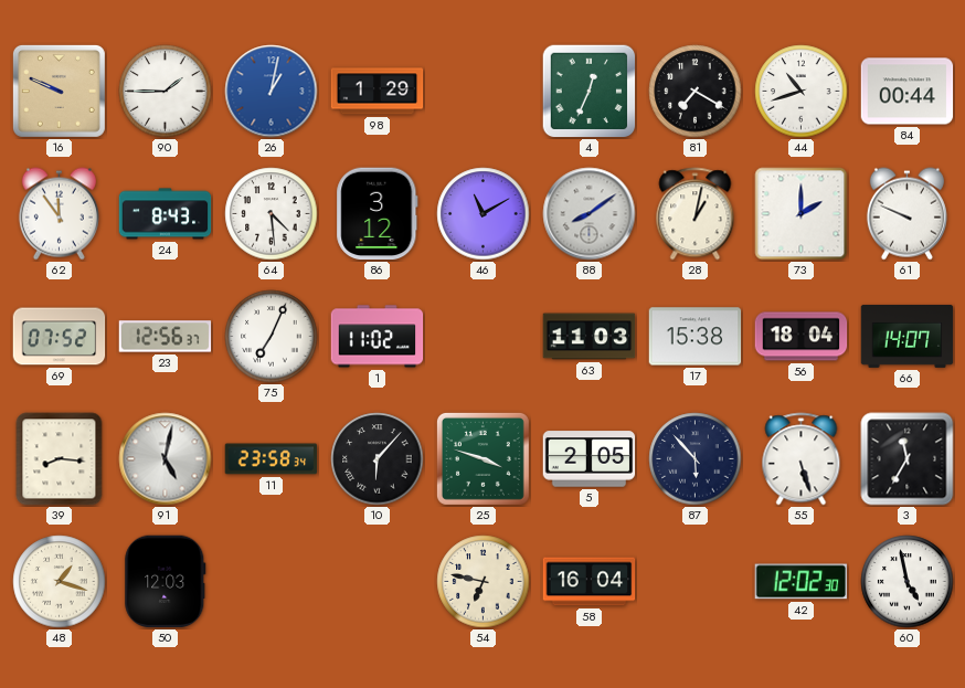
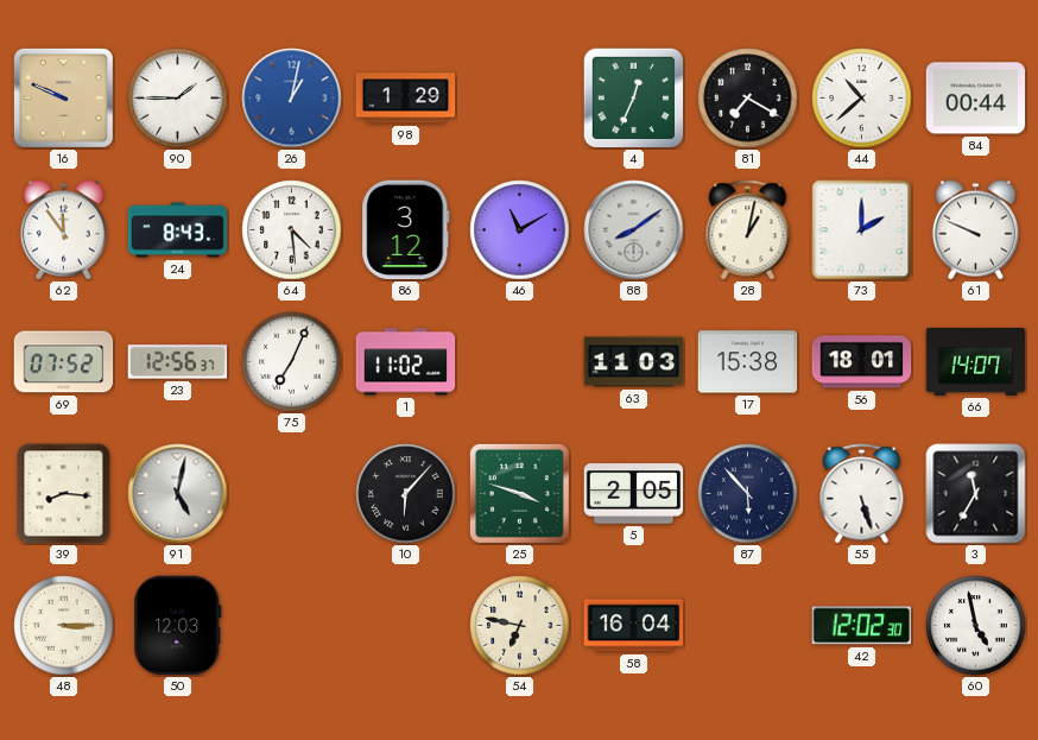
44: 10:42 -> 10:38 (862, 99)
56: 18:04 -> 18:01 (862, 362)
11: 23:58 -> none (272, 459)
48: 1:18 -> 3:15 (64, 626)
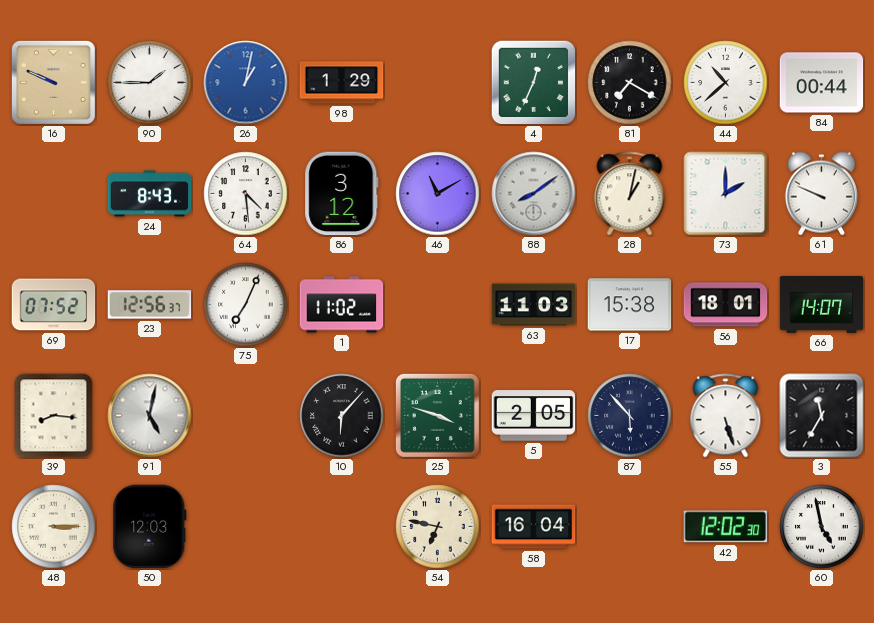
62: 11:54 -> none (63, 230)
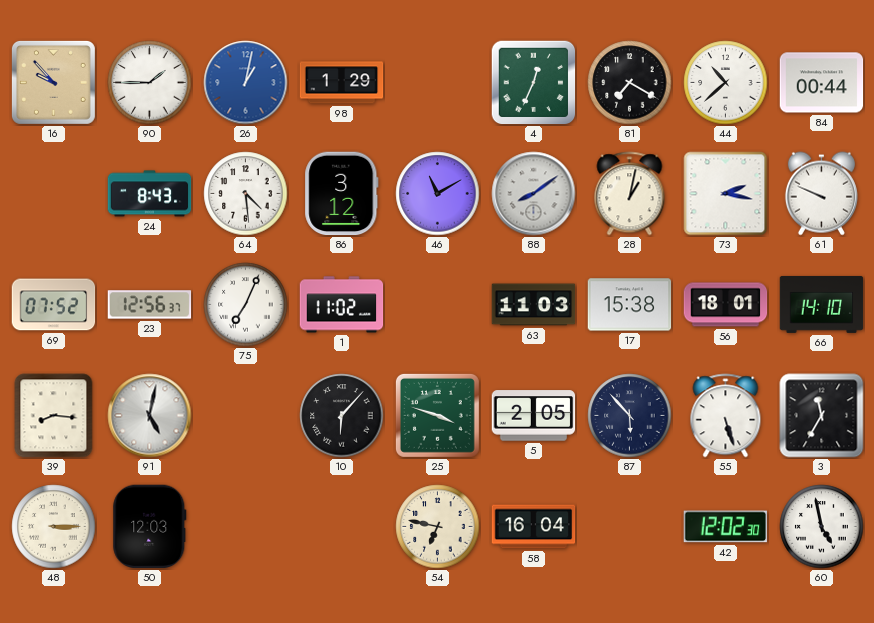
16: 9:49 -> 9:53 (53, 82)
73: 2:00 -> 2:17 (726, 194)
66: 14:07 -> 14:10 (822, 304)
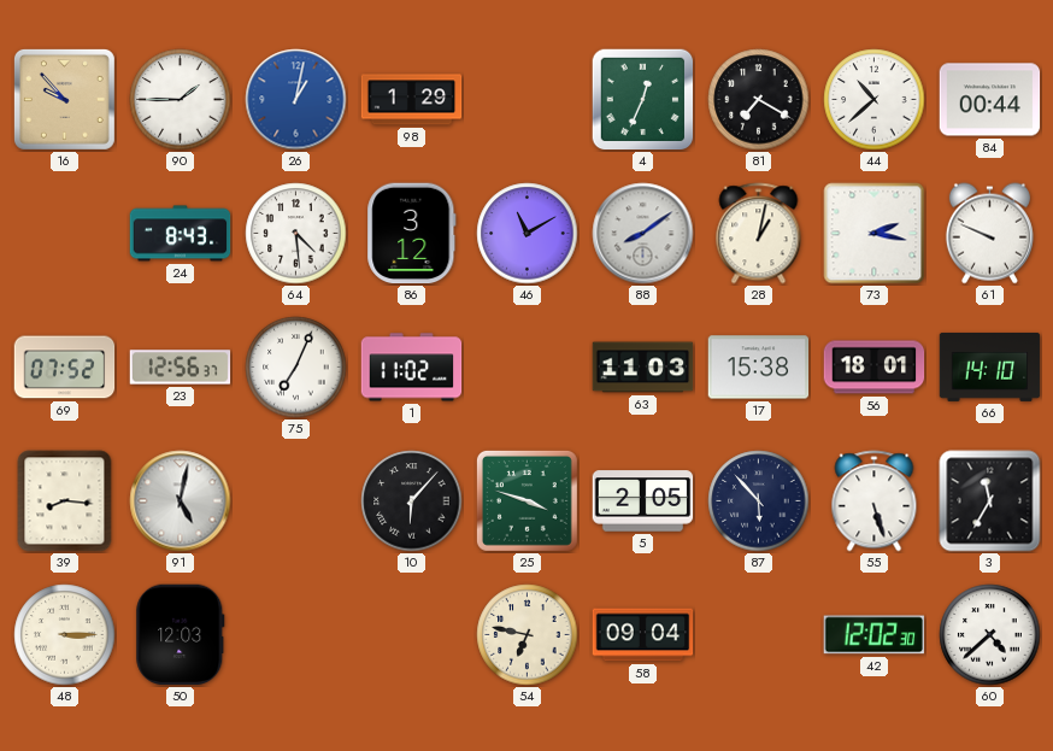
58: 16:04 -> 09:04 (643, 635)
60: 4:58 -> 4:38 (990, 635)
